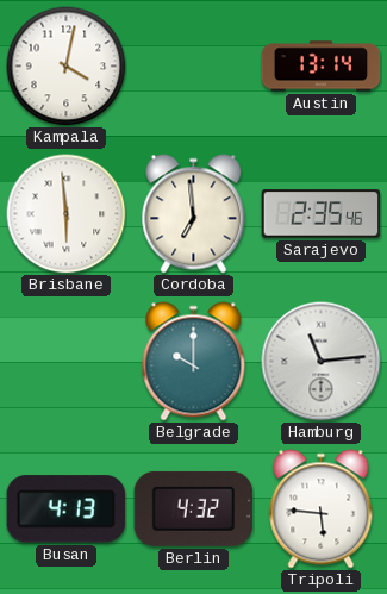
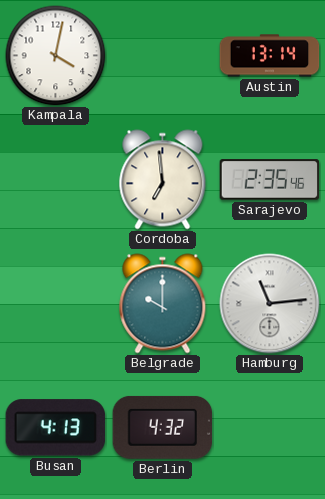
Brisbane: 5:59 -> none (67, 214)
Tripoli: 5:46 -> none (322, 509)
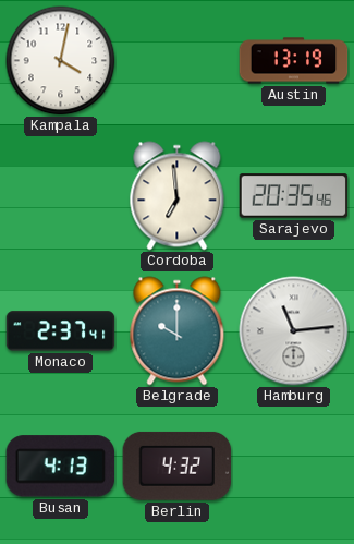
Austin: 13:14 -> 13:19 (294, 61)
Sarajevo: 2:35 -> 20:35 (294, 196)
Monaco: none -> 2:37 (61, 331)
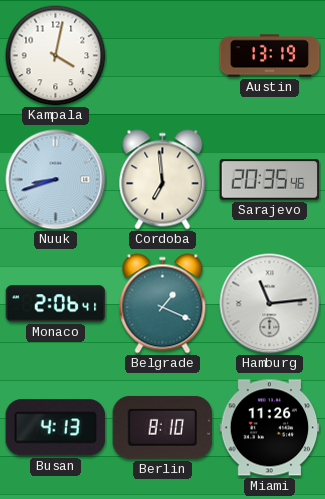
Nuuk: none -> 8:42 (56, 180)
Monaco: 2:37 -> 2:06 (56, 304)
Belgrade: 10:00 -> 1:19 (163, 304)
Berlin: 4:32 -> 8:10 (163, 427)
Miami: none -> 11:26 (270, 428)
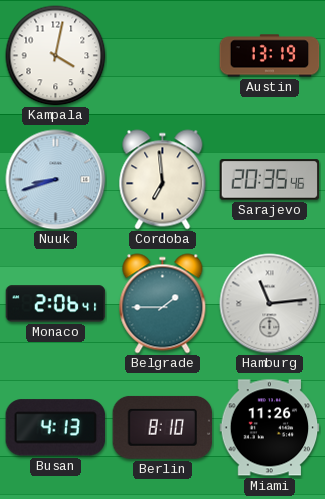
Belgrade: 1:19 -> 1:45 (163, 304)
